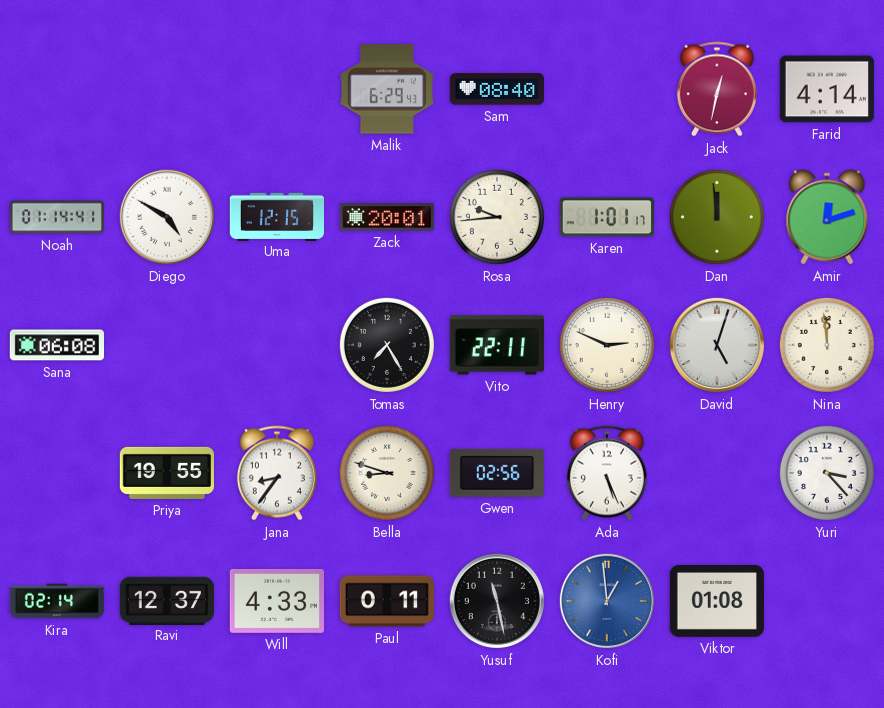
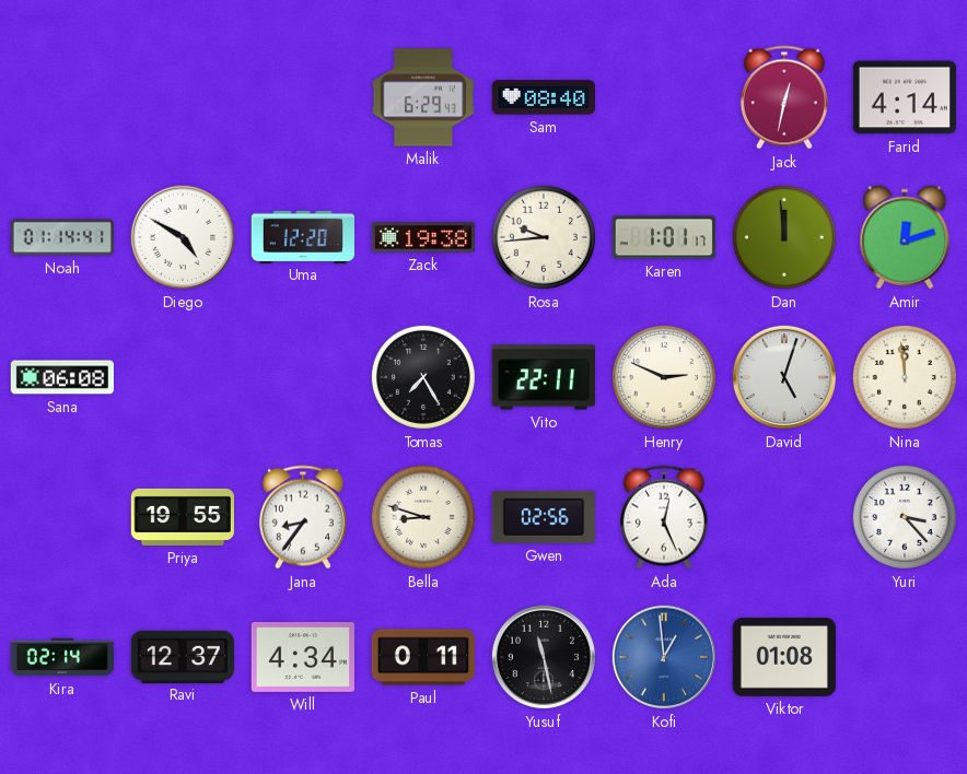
Uma: 12:15 -> 12:20 (302, 236)
Zack: 20:01 -> 19:38 (423, 237)
Ada: 5:26 -> 12:26 (664, 517)
Will: 4:33 -> 4:34 (302, 657)
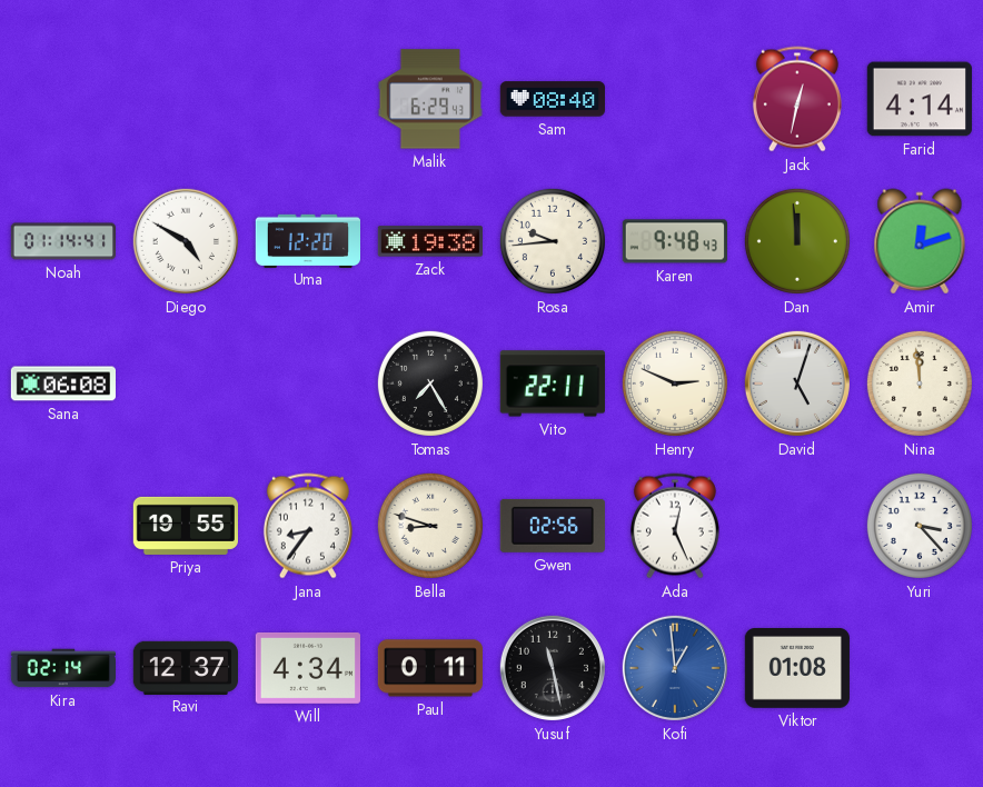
Karen: 1:01 -> 9:48 (674, 241)
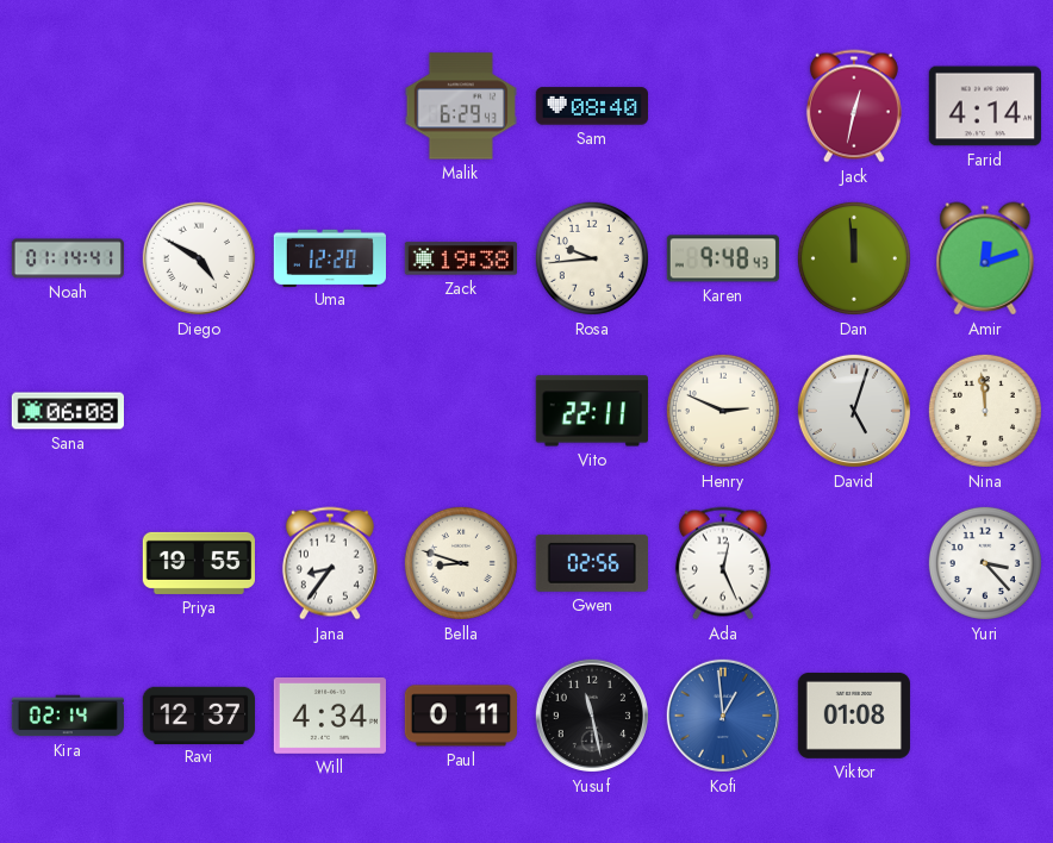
Tomas: 7:25 -> none (430, 383)
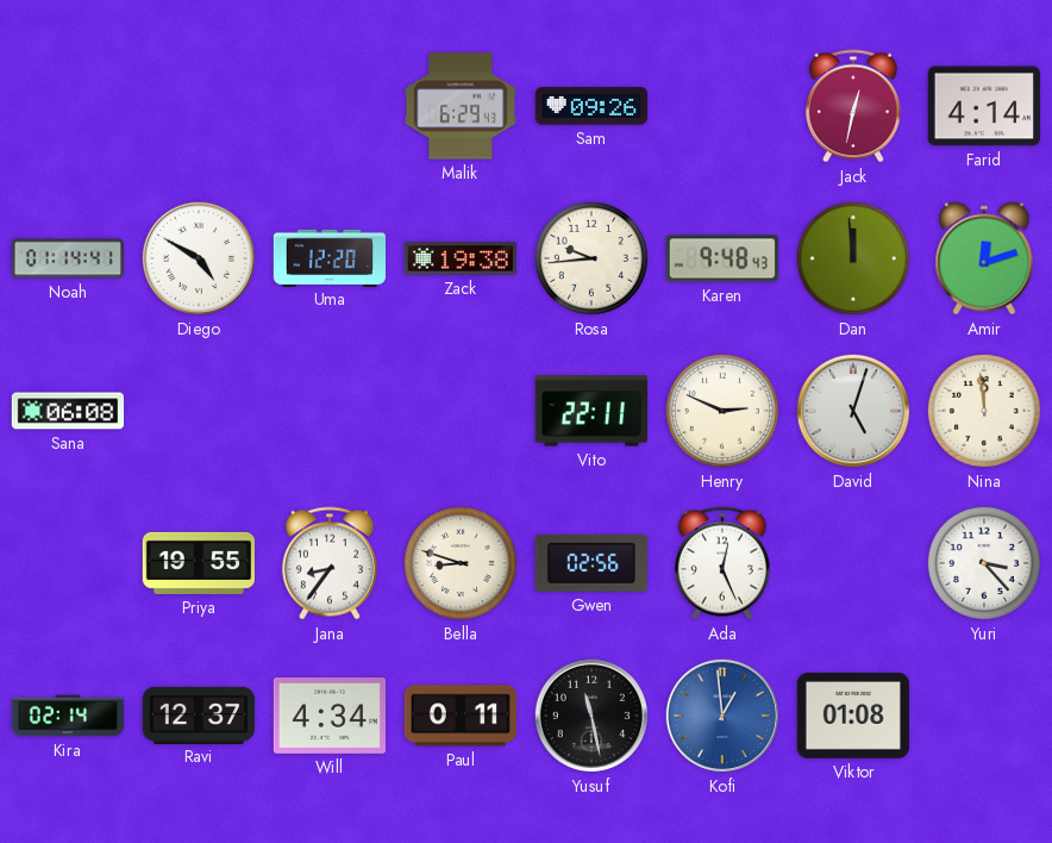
Sam: 08:40 -> 09:26 (590, 106)
